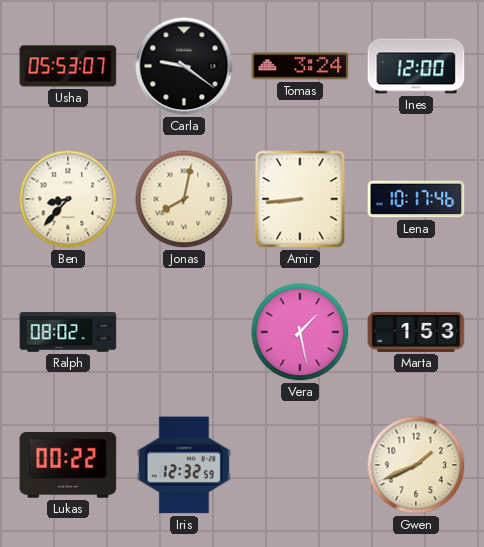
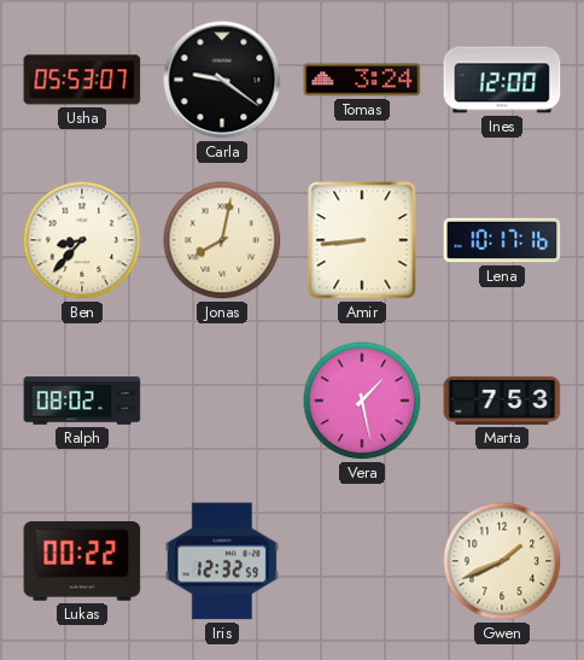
Lena: 10:17:46 -> 10:17:16 (502, 240)
Marta: 1:53 -> 7:53 (502, 401)
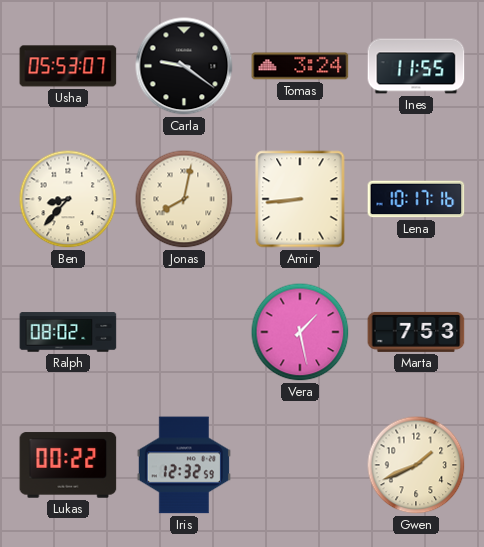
Ines: 12:00 -> 11:55 (416, 66)
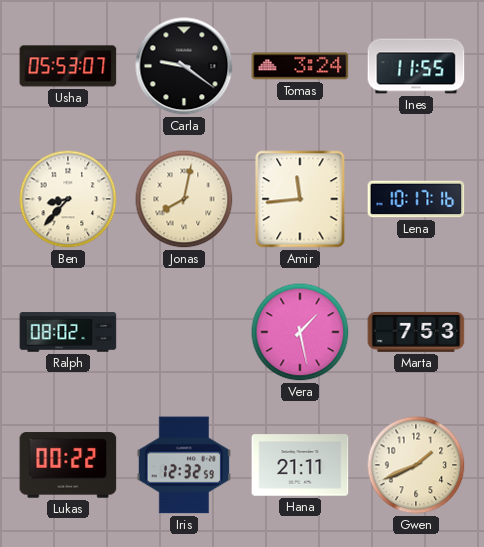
Amir: 8:44 -> 11:44 (300, 199)
Hana: none -> 21:11 (300, 465)
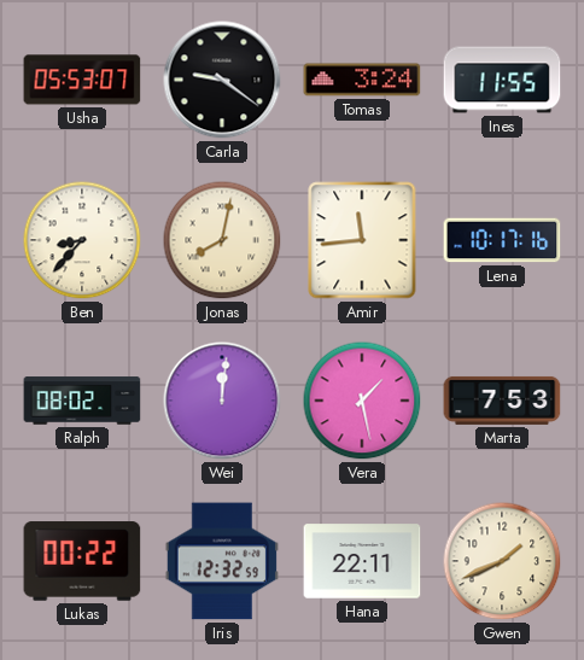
Wei: none -> 12:01 (222, 401)
Hana: 21:11 -> 22:11 (362, 561)
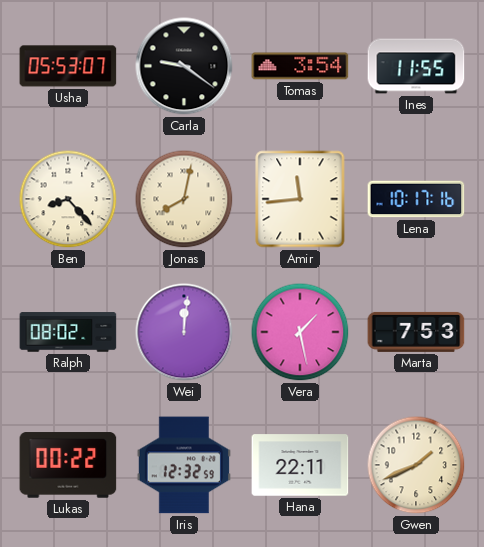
Tomas: 3:24 -> 3:54 (300, 66)
Ben: 8:37 -> 8:23 (68, 199)
